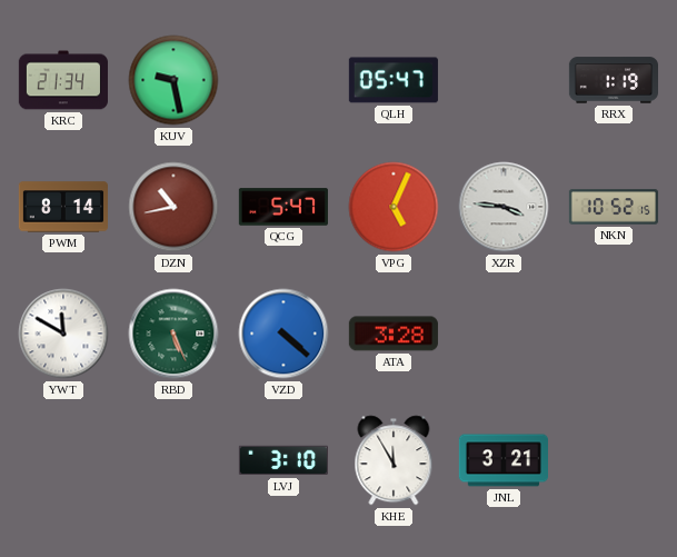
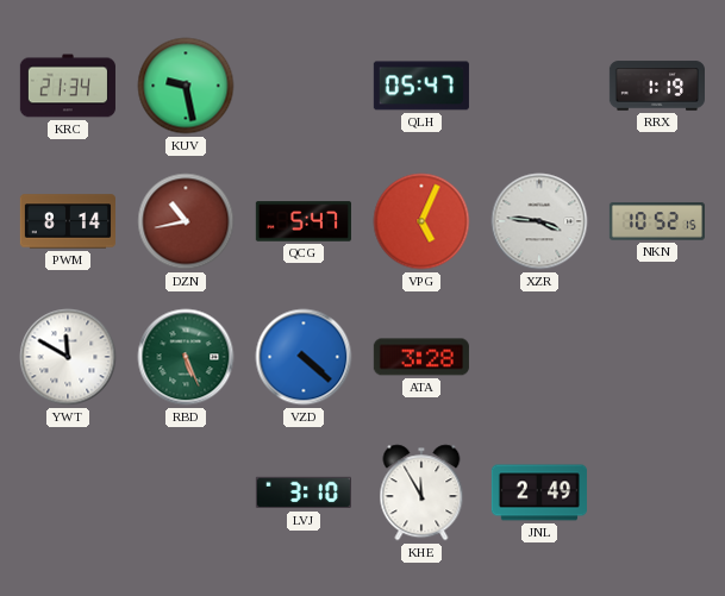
JNL: 3:21 -> 2:49 (539, 493)
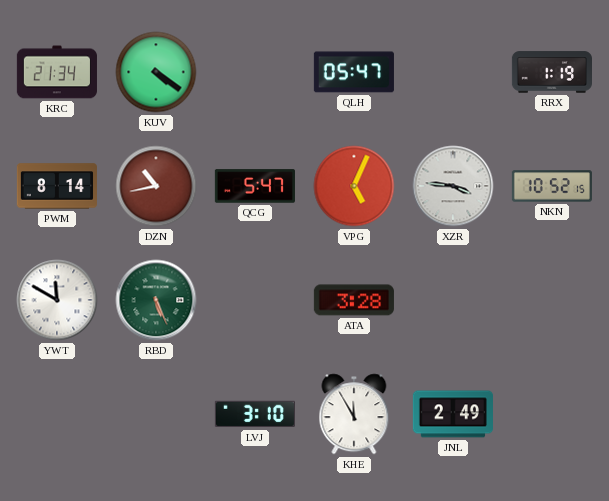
KUV: 9:28 -> 4:21 (156, 72)
VZD: 4:22 -> none (304, 357)
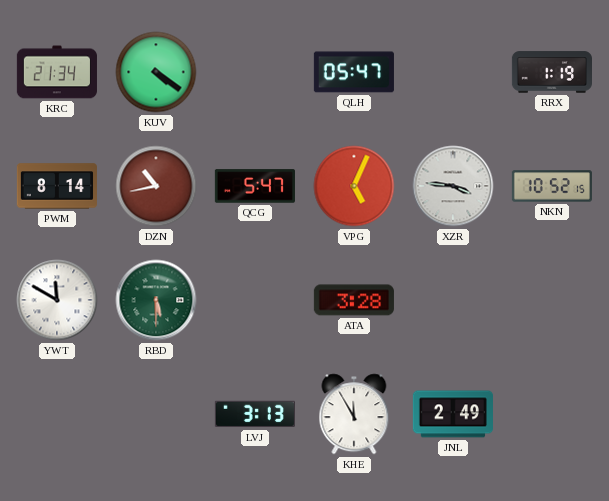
RBD: 5:26 -> 5:30 (156, 300)
LVJ: 3:10 -> 3:13 (255, 414)
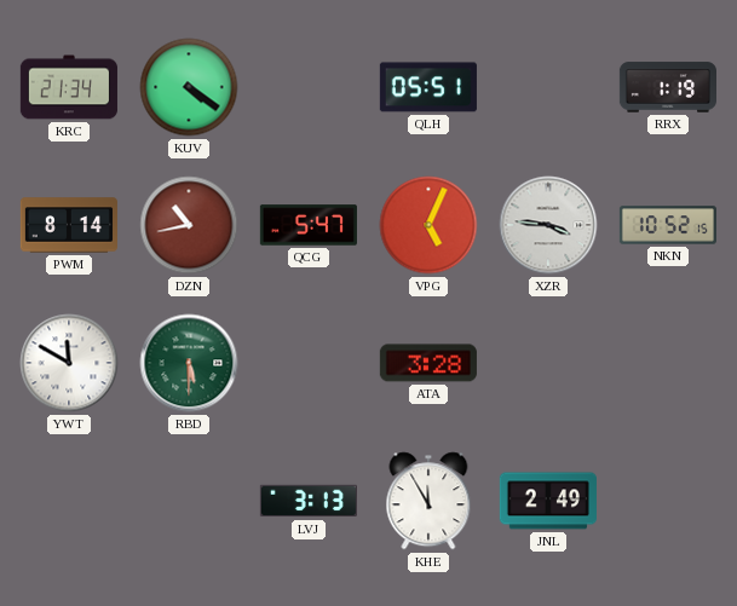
QLH: 05:47 -> 05:51 (428, 87)
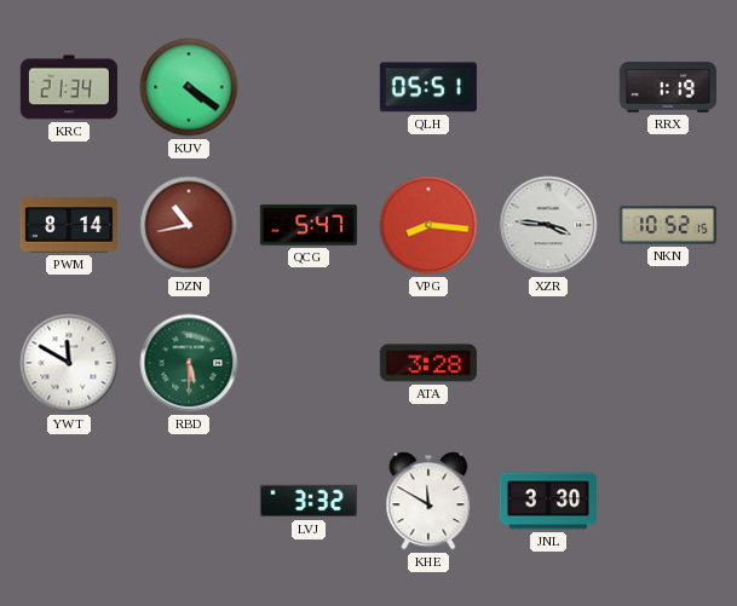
VPG: 5:04 -> 8:16 (428, 225)
LVJ: 3:13 -> 3:32 (309, 501)
KHE: 11:55 -> 11:50 (428, 501)
JNL: 2:49 -> 3:30 (548, 501)
